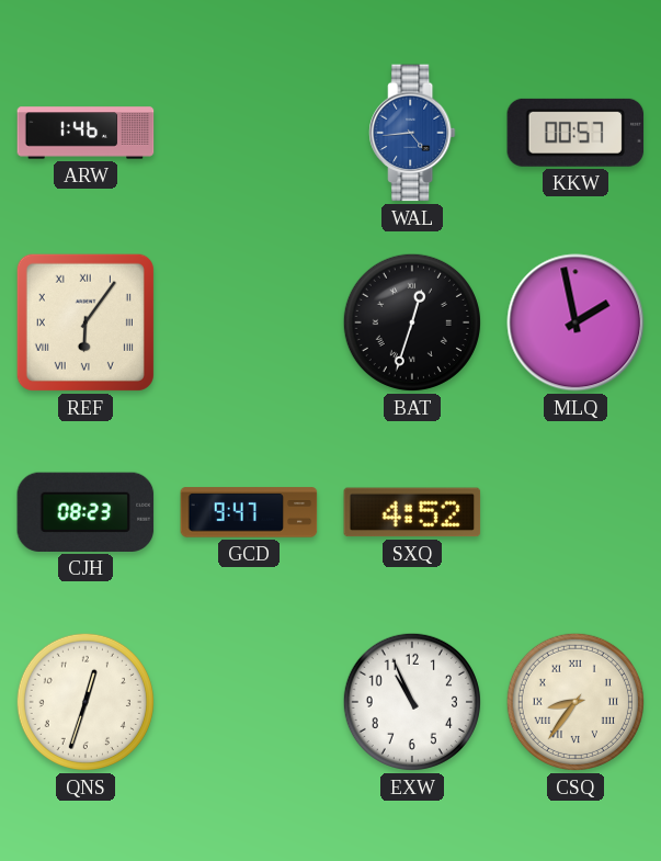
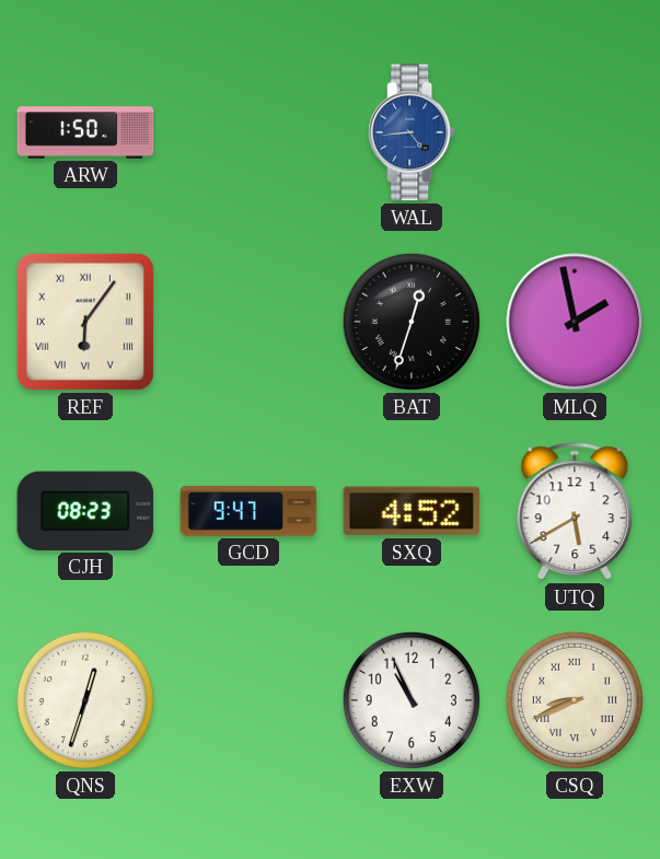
ARW: 1:46 -> 1:50 (85, 132)
KKW: 00:57 -> none (575, 133)
UTQ: none -> 5:40 (575, 512)
CSQ: 8:36 -> 8:41 (575, 700)
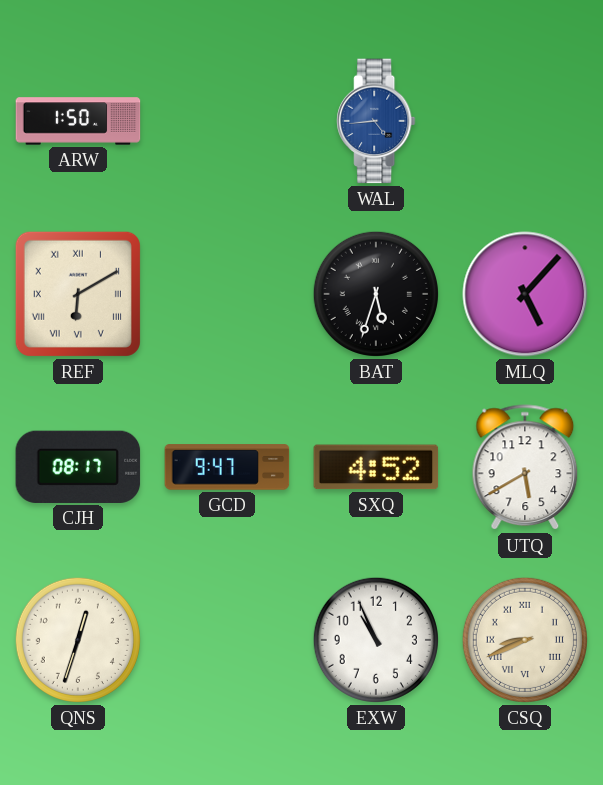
REF: 6:06 -> 6:10 (78, 294)
BAT: 12:33 -> 5:33 (376, 294)
MLQ: 1:58 -> 5:07 (525, 294)
CJH: 08:23 -> 08:17 (78, 467)
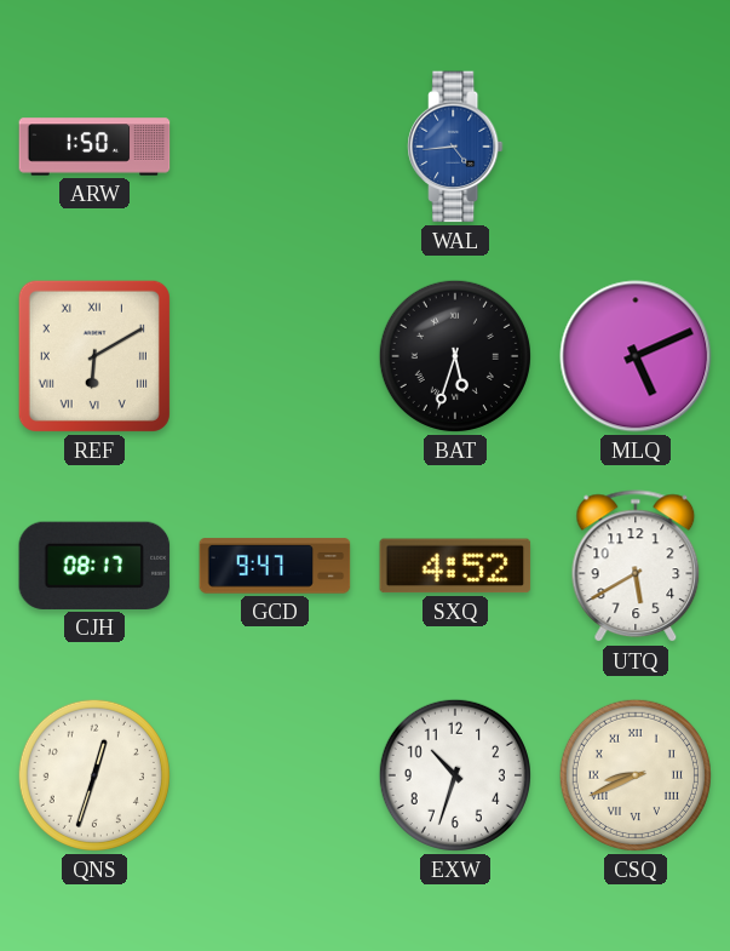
MLQ: 5:07 -> 5:11 (636, 356)
EXW: 10:56 -> 10:33 (455, 775)
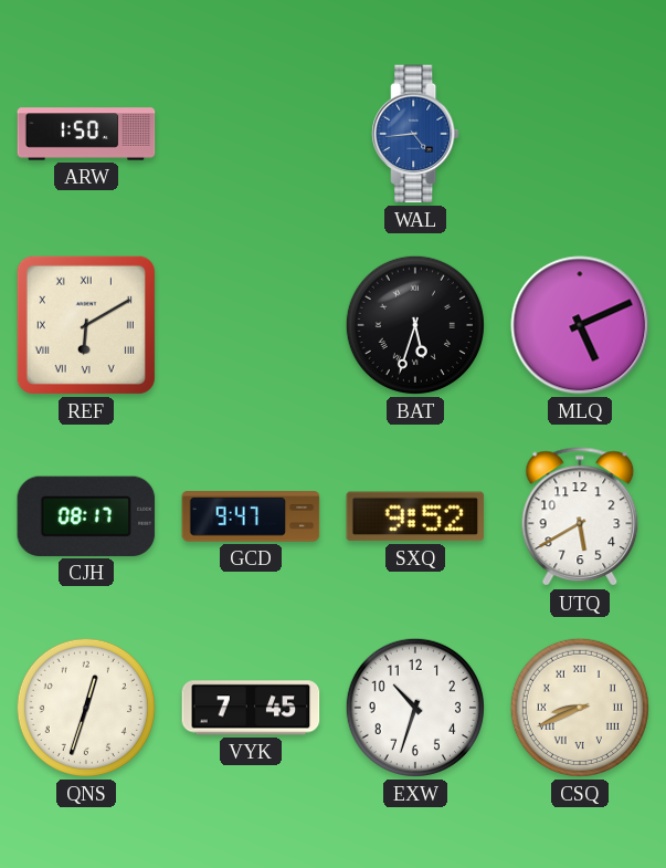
SXQ: 4:52 -> 9:52 (415, 516)
VYK: none -> 7:45 (251, 708)
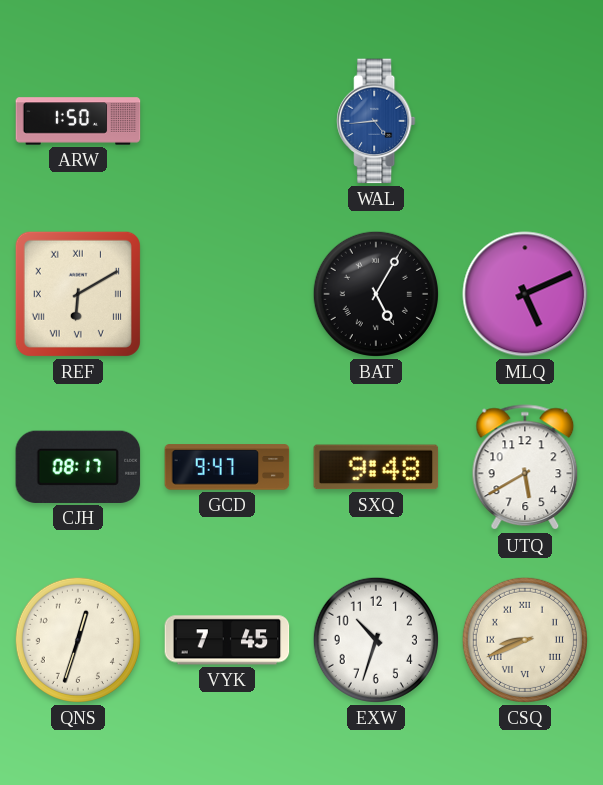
BAT: 5:33 -> 5:05 (376, 294)
SXQ: 9:52 -> 9:48 (376, 467)
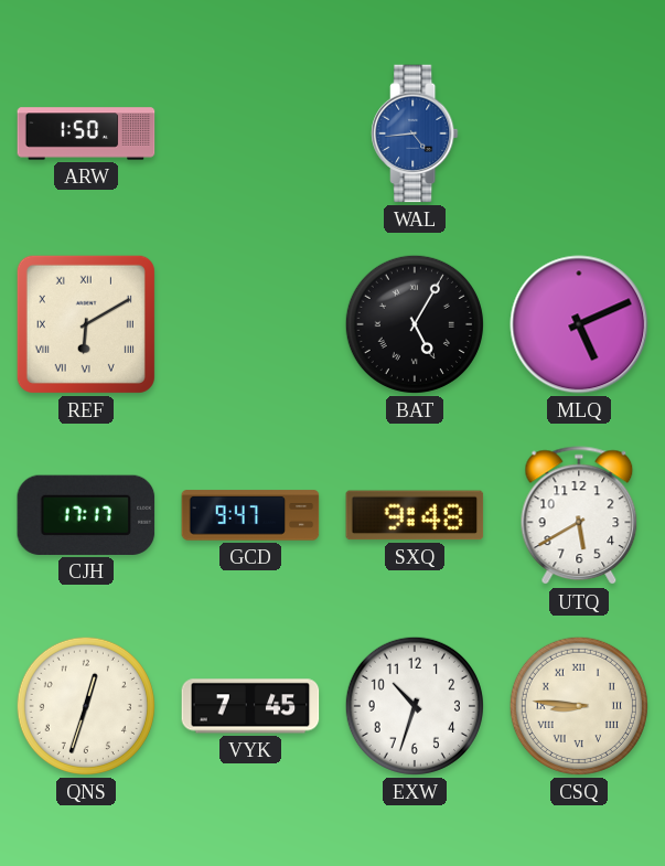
CJH: 08:17 -> 17:17 (86, 515)
CSQ: 8:41 -> 8:46 (579, 706)
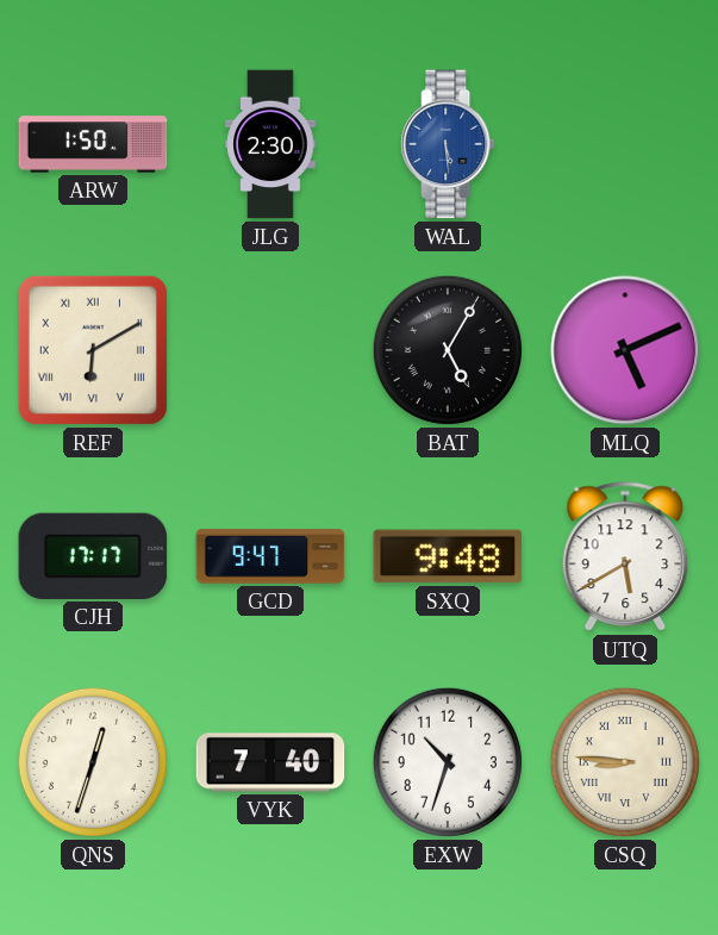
JLG: none -> 2:30 (270, 144)
WAL: 4:44 -> 5:29 (448, 144)
VYK: 7:45 -> 7:40 (270, 762)
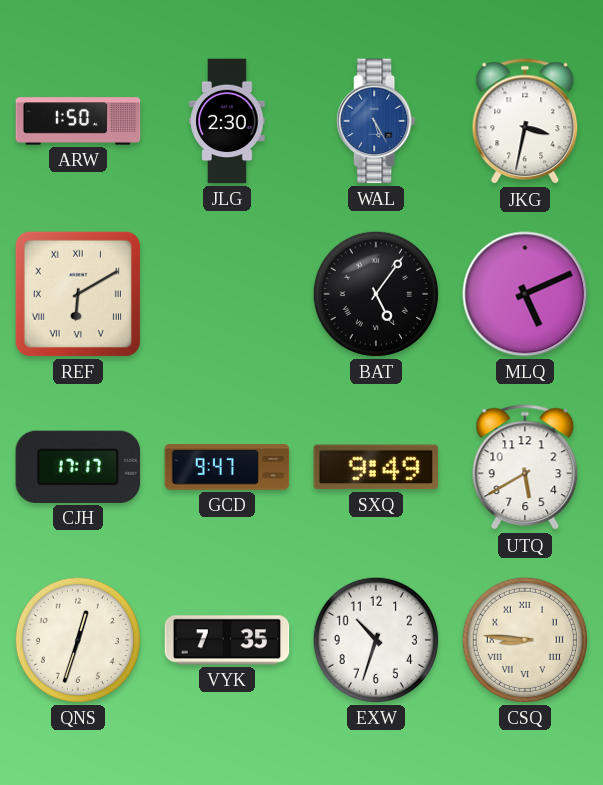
WAL: 5:29 -> 5:25 (376, 121)
JKG: none -> 3:32 (525, 122)
BAT: 5:05 -> 5:06 (376, 294)
SXQ: 9:48 -> 9:49 (376, 467)
VYK: 7:40 -> 7:35 (227, 640)
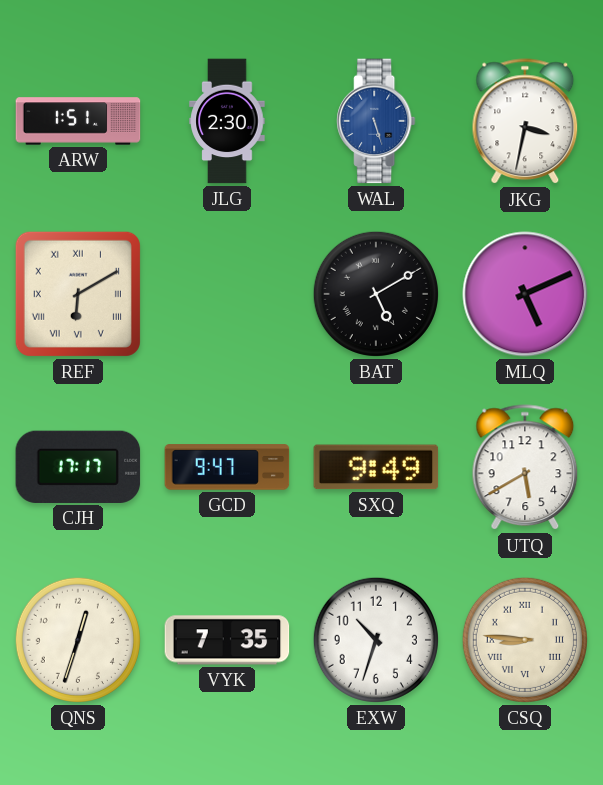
ARW: 1:50 -> 1:51 (78, 121)
WAL: 5:25 -> 5:27 (376, 121)
BAT: 5:06 -> 5:10 (376, 294)
